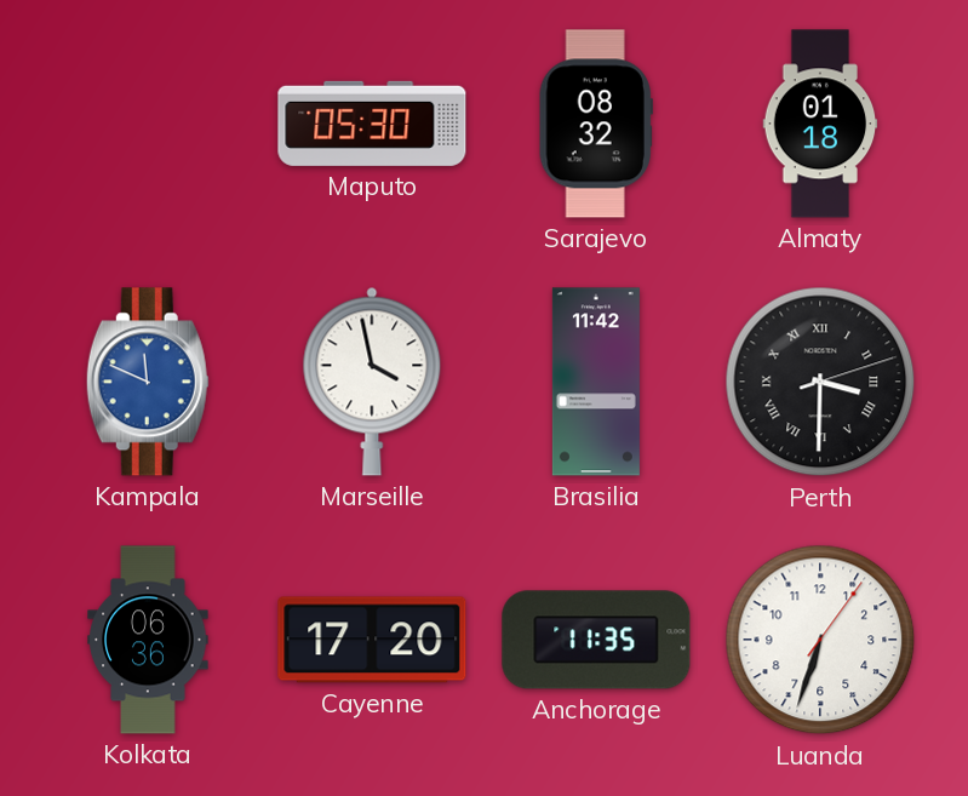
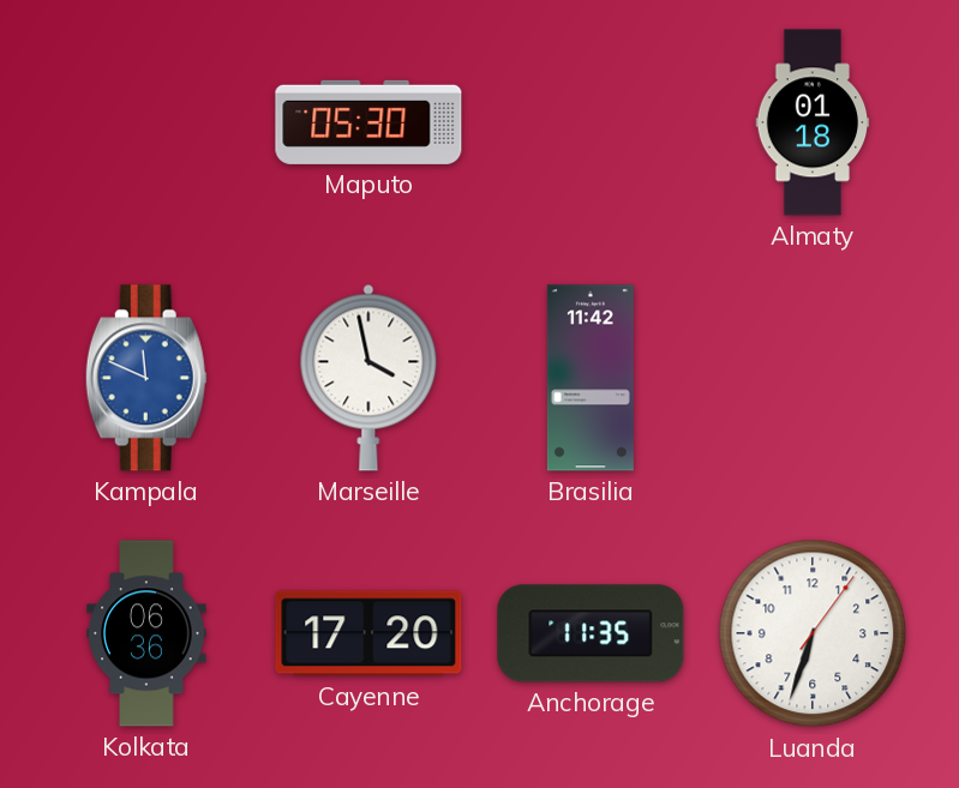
Sarajevo: 08:32 -> none (596, 124)
Perth: 3:30 -> none (820, 382)
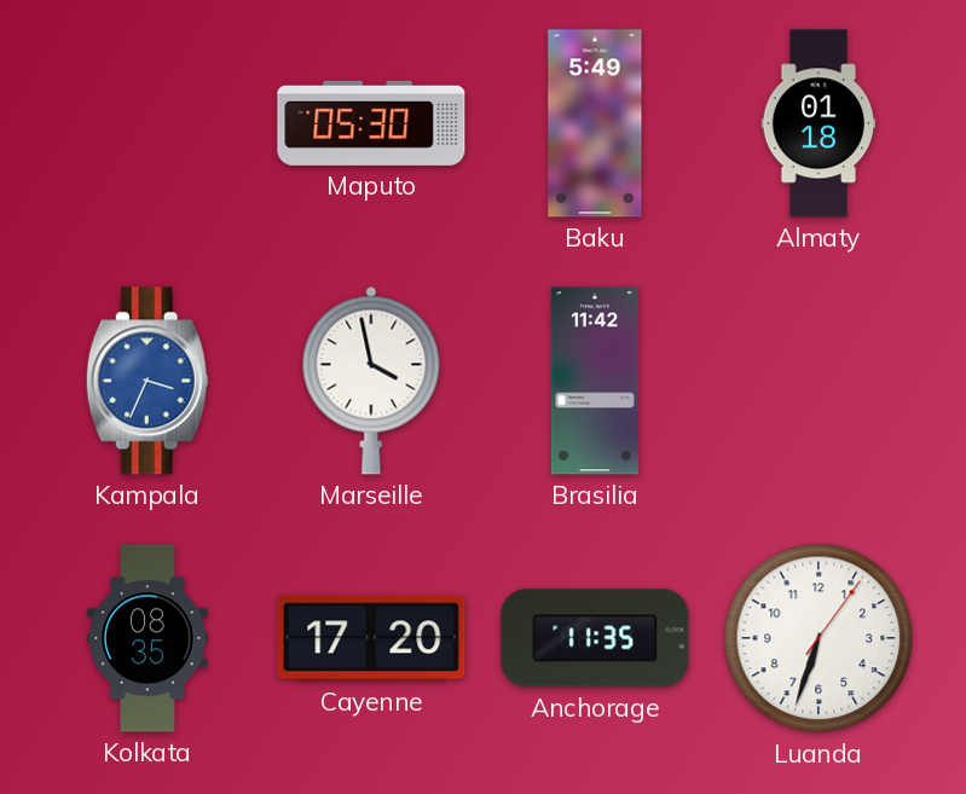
Baku: none -> 5:49 (595, 123)
Kampala: 11:49 -> 3:34 (147, 381)
Kolkata: 06:36 -> 08:35 (147, 638)
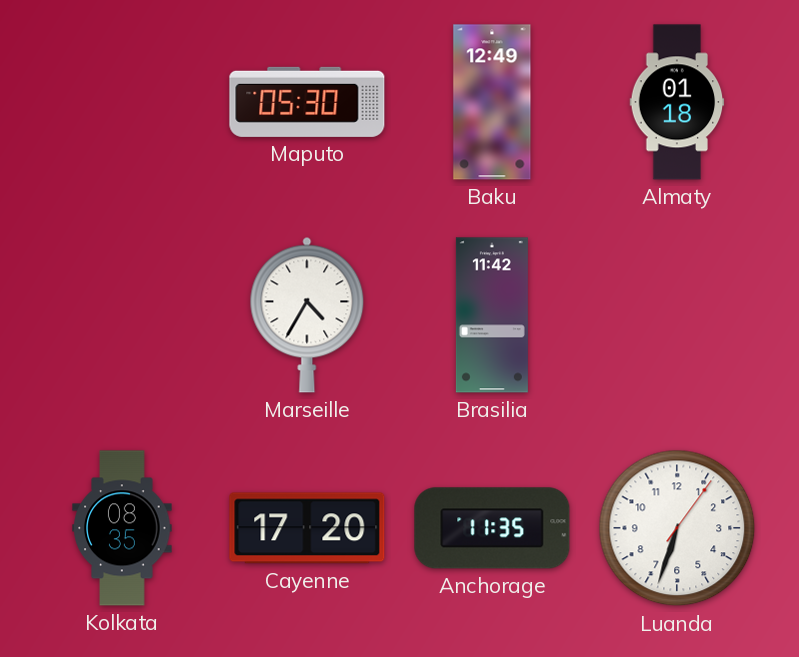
Baku: 5:49 -> 12:49 (492, 102)
Kampala: 3:34 -> none (147, 381)
Marseille: 3:58 -> 4:35 (307, 315)
